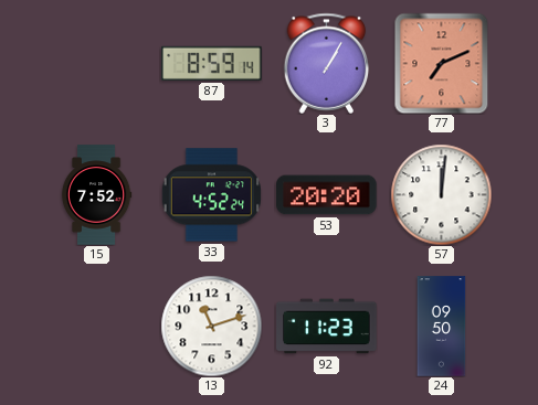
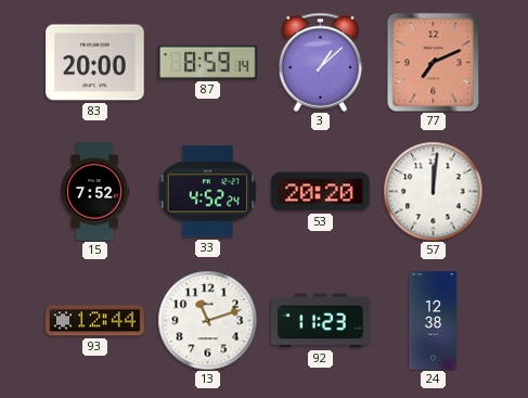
83: none -> 20:00 (95, 63)
3: 1:05 -> 1:08 (321, 62)
93: none -> 12:44 (95, 321)
24: 09:50 -> 12:38 (434, 321)
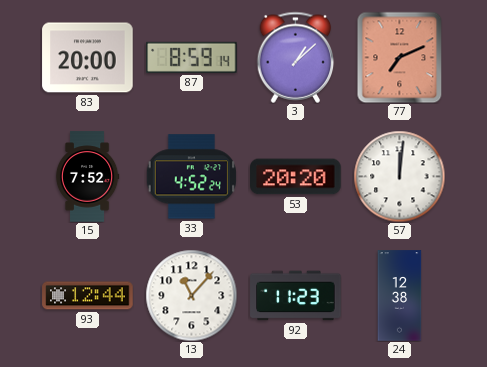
13: 11:12 -> 11:07 (191, 295)
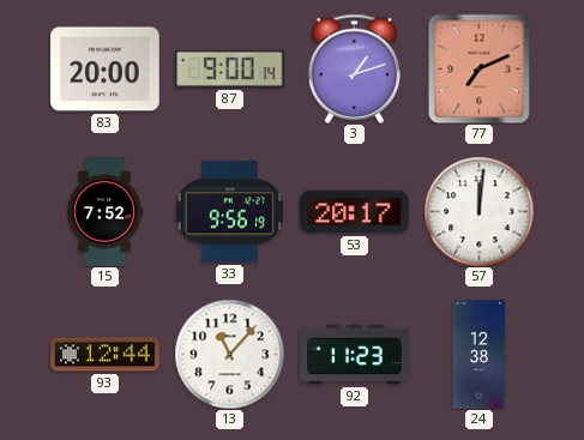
87: 8:59 -> 9:00 (230, 68)
3: 1:08 -> 1:12 (355, 68)
33: 4:52 -> 9:56 (229, 212)
53: 20:20 -> 20:17 (355, 212)
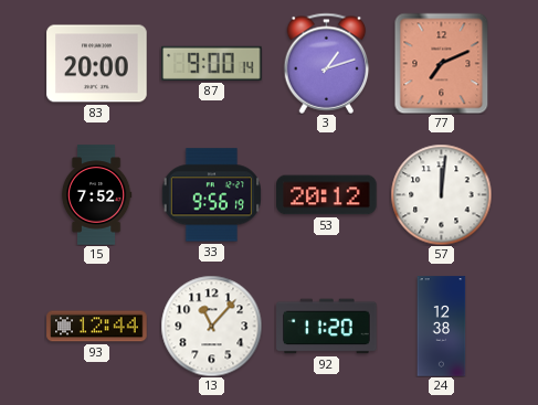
53: 20:17 -> 20:12 (327, 195)
92: 11:23 -> 11:20 (327, 327)
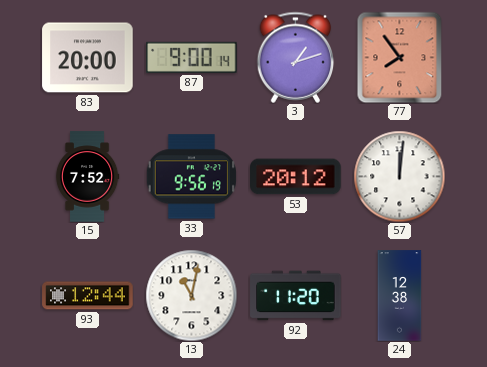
77: 7:11 -> 7:54 (400, 57)
13: 11:07 -> 11:02 (191, 295)
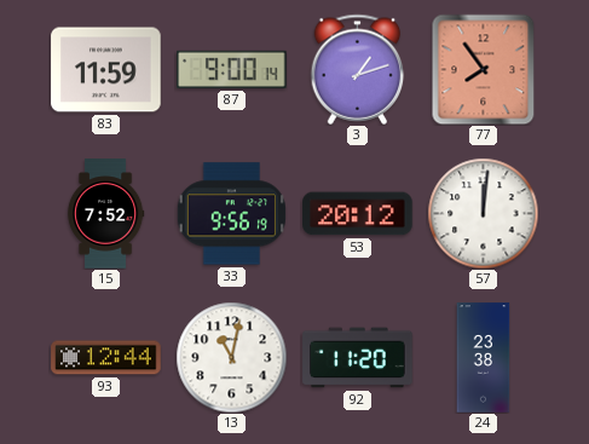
83: 20:00 -> 11:59 (106, 70)
24: 12:38 -> 23:38 (484, 358)
